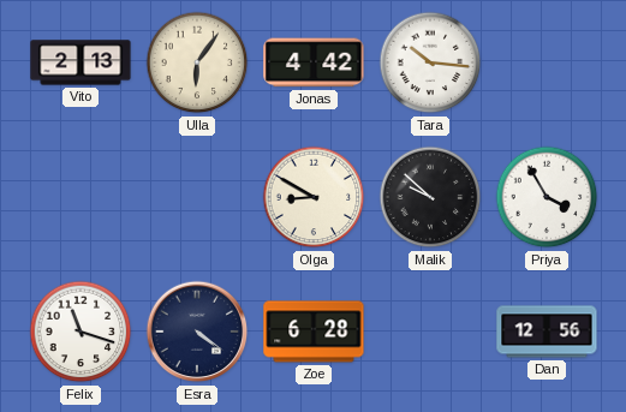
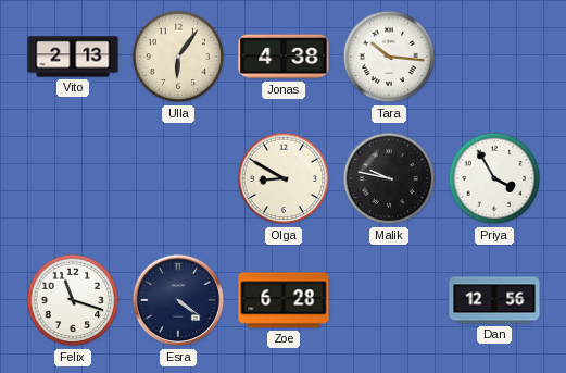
Jonas: 4:42 -> 4:38 (284, 57)
Malik: 9:52 -> 9:47 (389, 178)
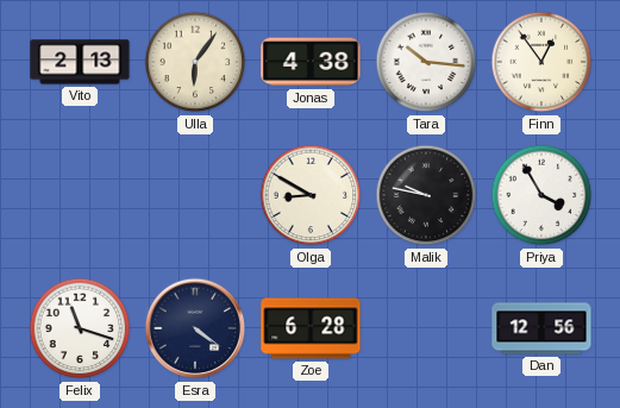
Finn: none -> 12:54 (541, 62)
